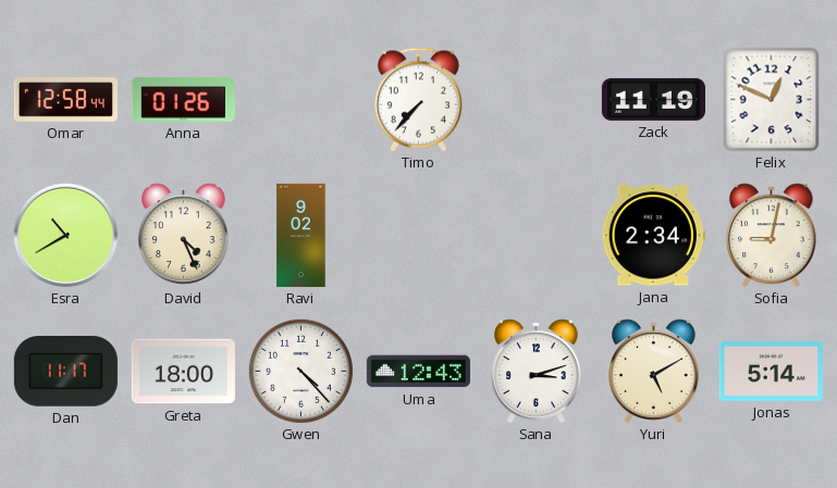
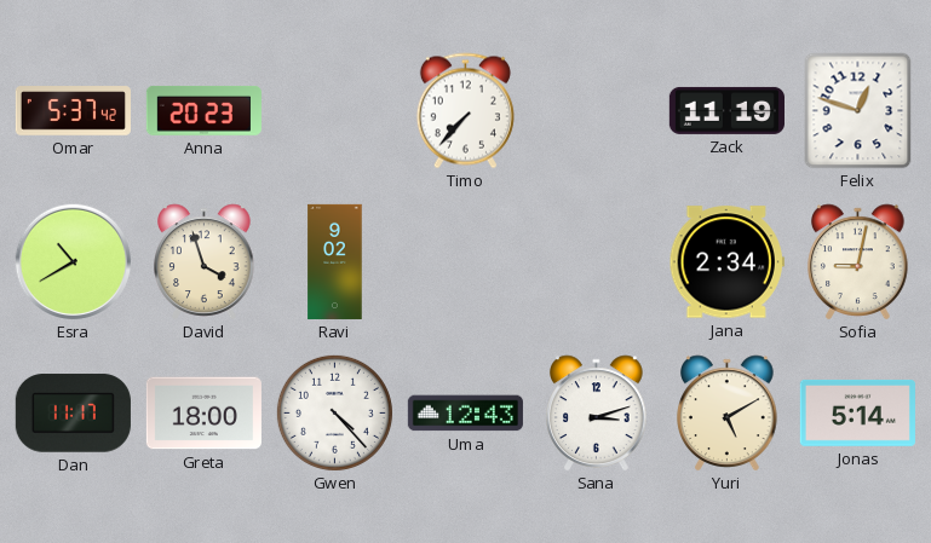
Omar: 12:58 -> 5:37 (73, 111)
Anna: 01:26 -> 20:23 (203, 111)
Felix: 12:49 -> 12:48 (858, 111)
David: 4:26 -> 3:57 (205, 262)
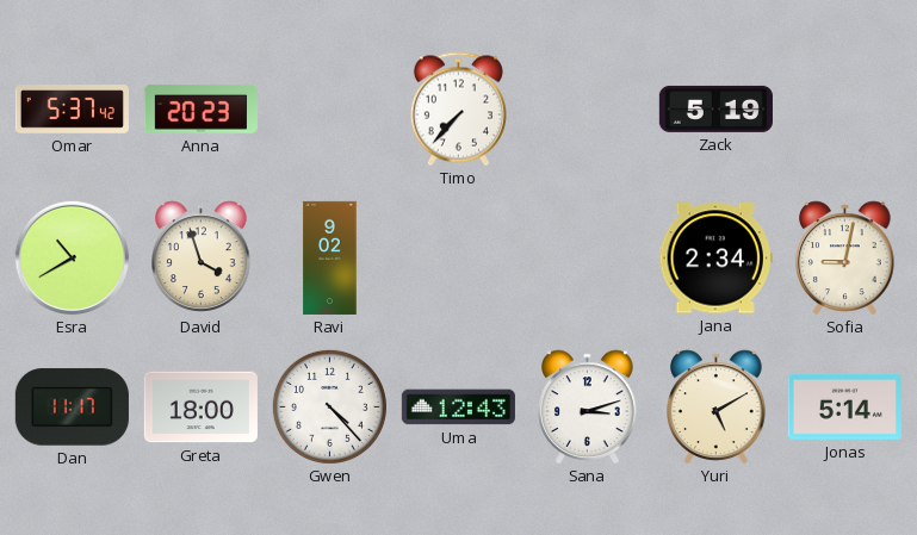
Zack: 11:19 -> 5:19 (715, 108)
Felix: 12:48 -> none (858, 111)
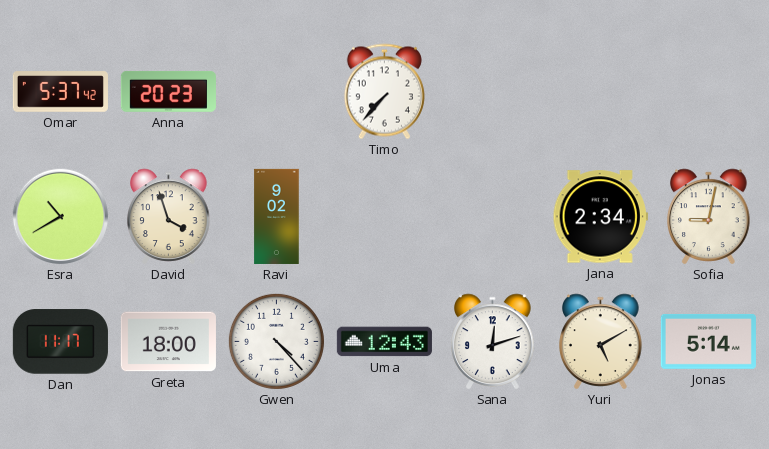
Zack: 5:19 -> none (715, 108)
Sana: 3:12 -> 12:12 (493, 342)
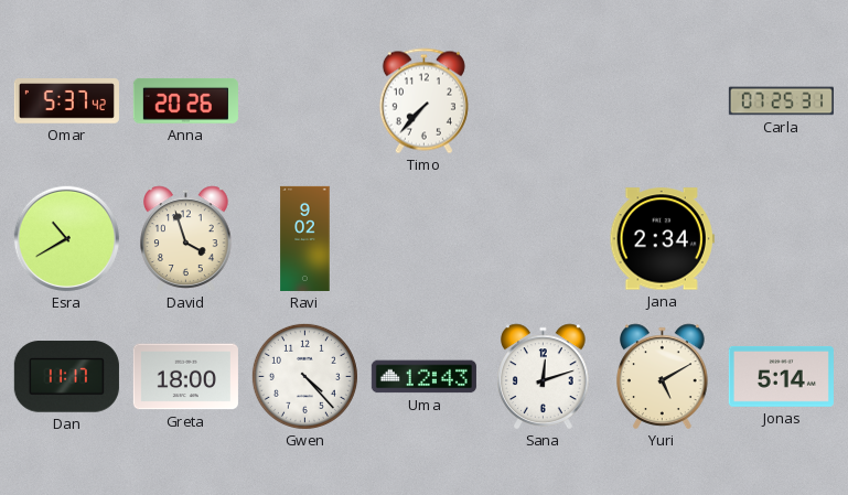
Anna: 20:23 -> 20:26 (185, 101)
Carla: none -> 07:25 (781, 101)
Sofia: 9:02 -> none (709, 217)
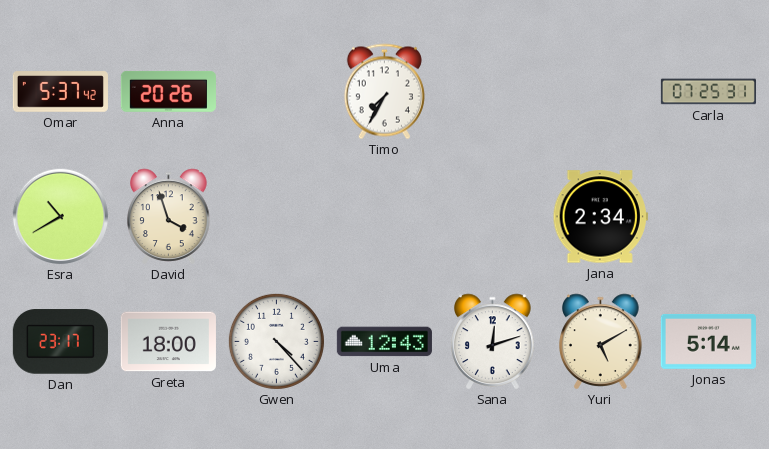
Timo: 7:37 -> 7:35 (384, 92)
Ravi: 9:02 -> none (305, 238)
Dan: 11:17 -> 23:17 (60, 342)
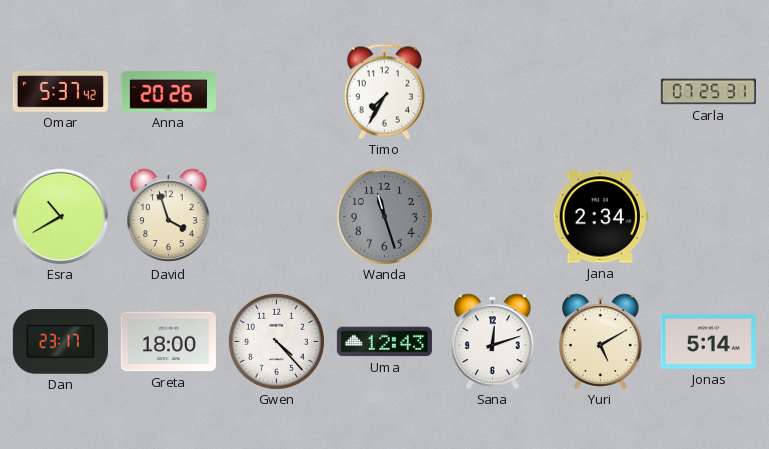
Wanda: none -> 11:27 (384, 216)
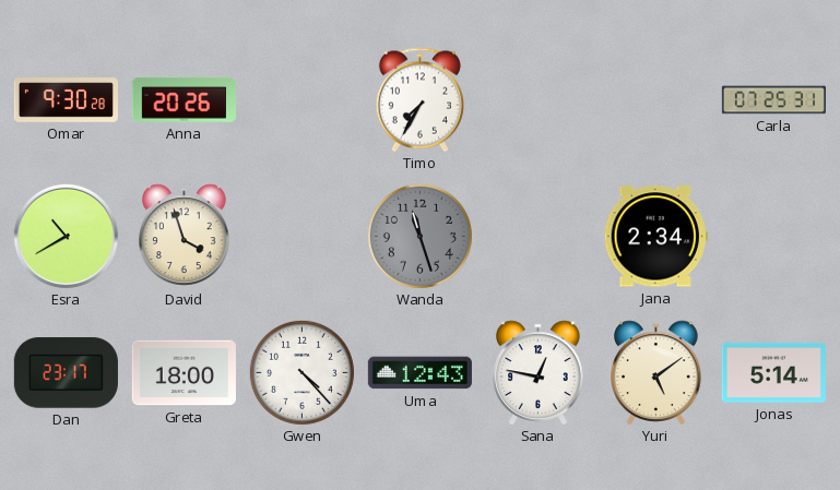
Omar: 5:37 -> 9:30 (66, 100)
Sana: 12:12 -> 12:47 (539, 373)
Yuri: 5:10 -> 5:09 (656, 373)
